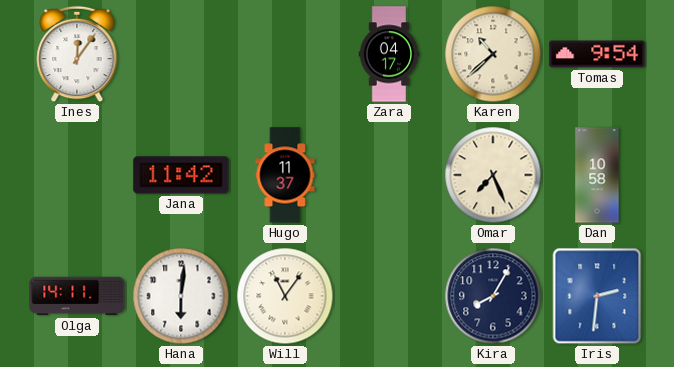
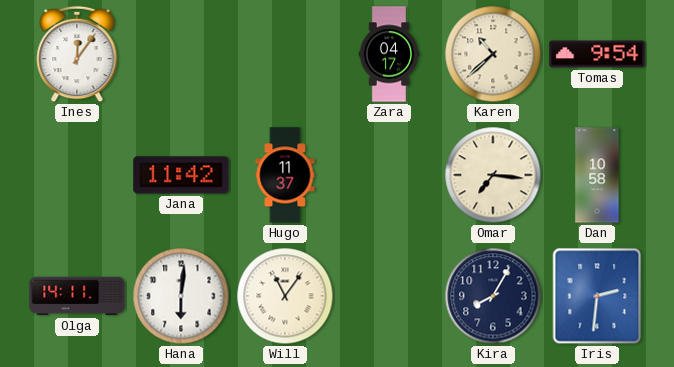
Omar: 7:26 -> 7:16 (493, 175)
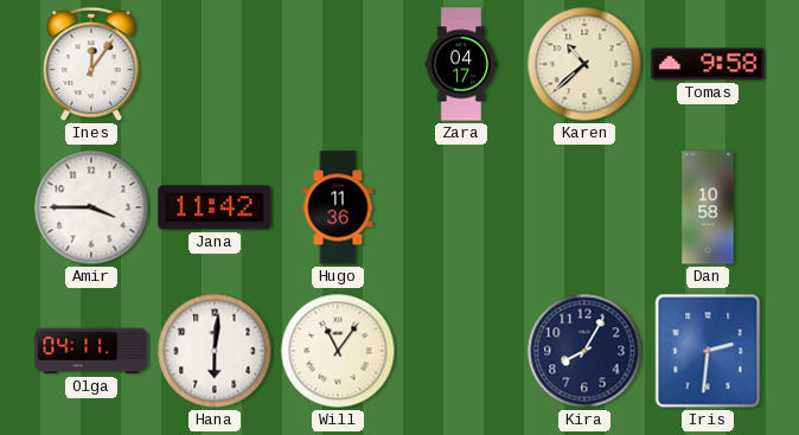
Tomas: 9:54 -> 9:58 (708, 64)
Amir: none -> 3:45 (91, 207)
Hugo: 11:37 -> 11:36 (338, 207)
Omar: 7:16 -> none (493, 175)
Olga: 14:11 -> 04:11 (91, 351)
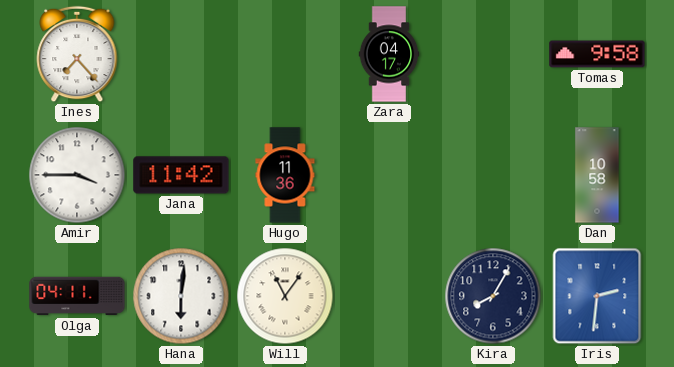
Ines: 12:06 -> 7:23 (77, 54)
Karen: 10:38 -> none (584, 64)
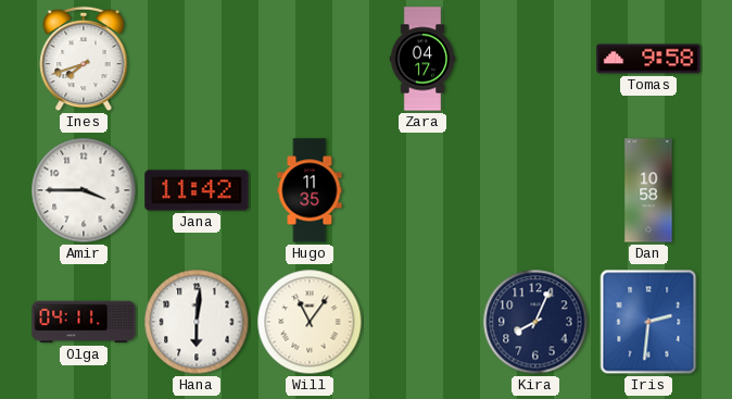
Ines: 7:23 -> 7:42 (84, 59)
Hugo: 11:36 -> 11:35 (310, 190)
Kira: 8:05 -> 8:04 (535, 322)
